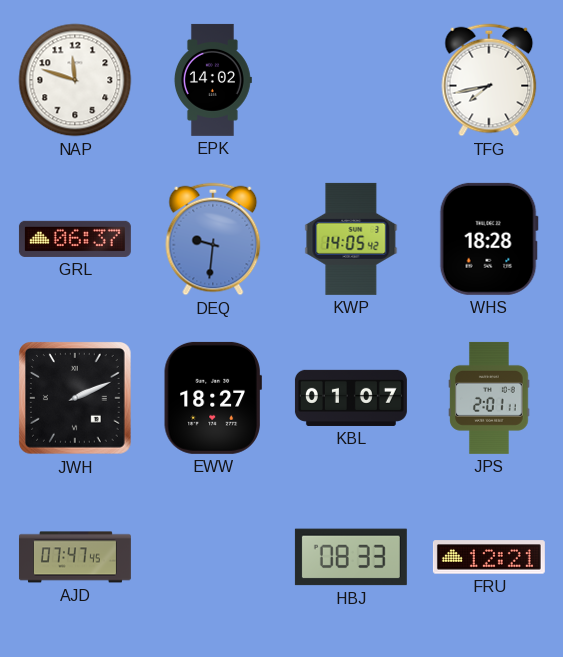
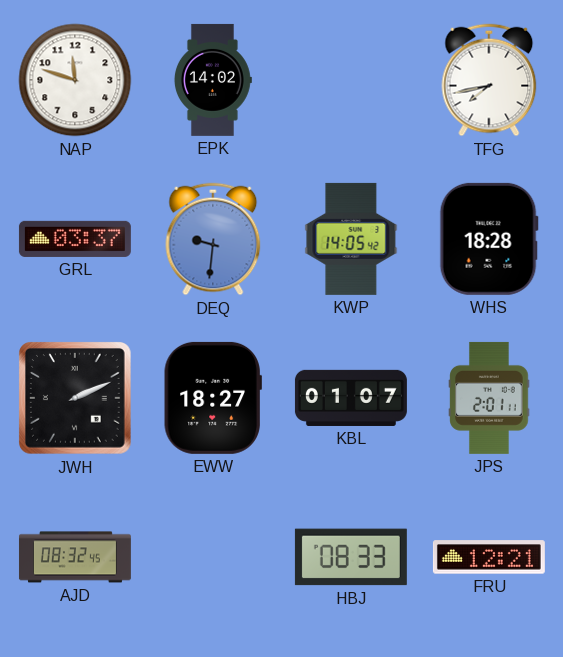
GRL: 06:37 -> 03:37 (75, 239)
AJD: 07:47 -> 08:32 (75, 557)
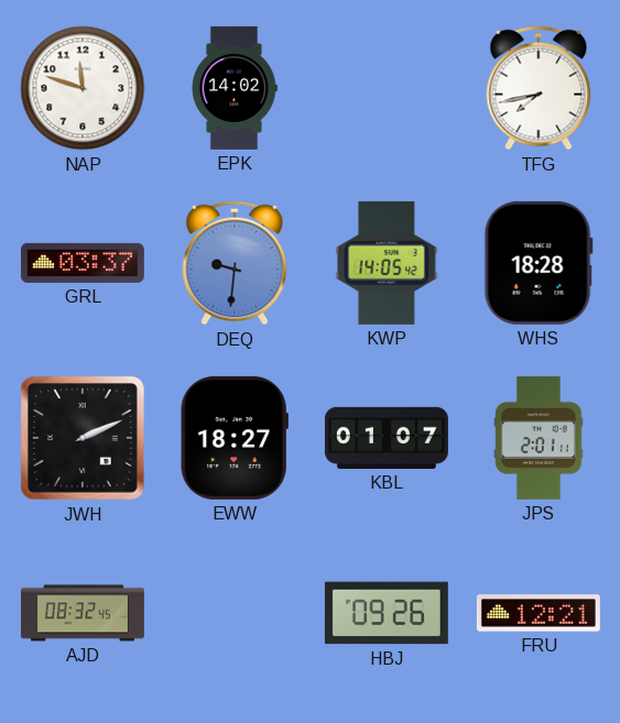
HBJ: 08:33 -> 09:26 (387, 613)
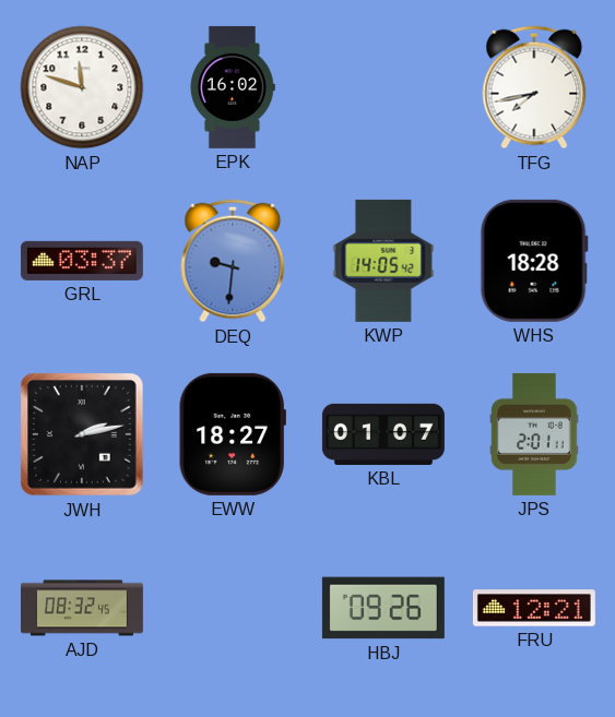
EPK: 14:02 -> 16:02 (232, 87)
JWH: 2:11 -> 2:13 (83, 435)
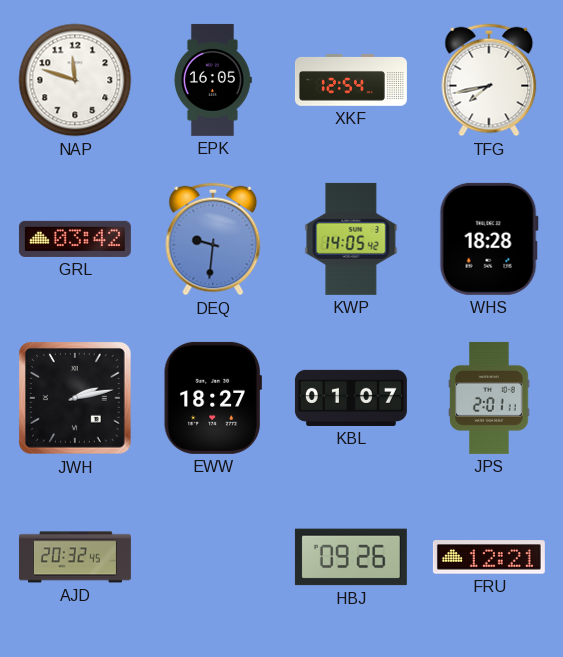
EPK: 16:02 -> 16:05 (212, 80)
XKF: none -> 12:54 (351, 80)
GRL: 03:37 -> 03:42 (75, 239)
AJD: 08:32 -> 20:32 (75, 557)
